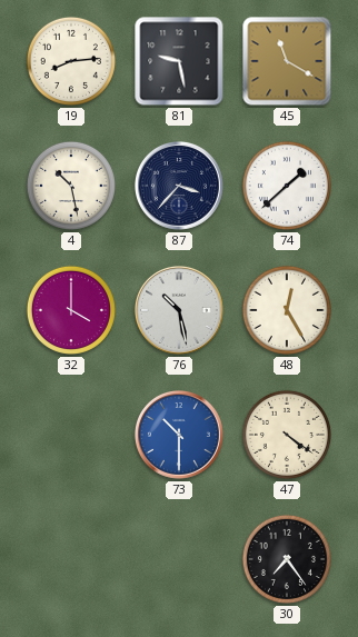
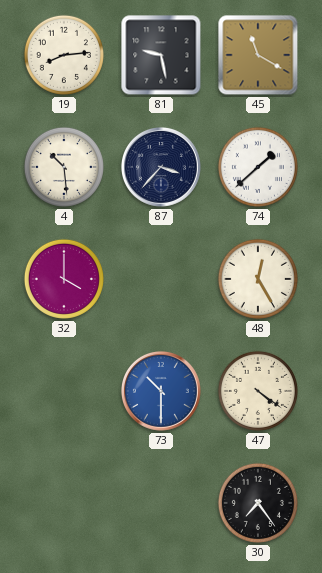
4: 10:28 -> 10:29 (64, 167)
76: 10:28 -> none (179, 310)
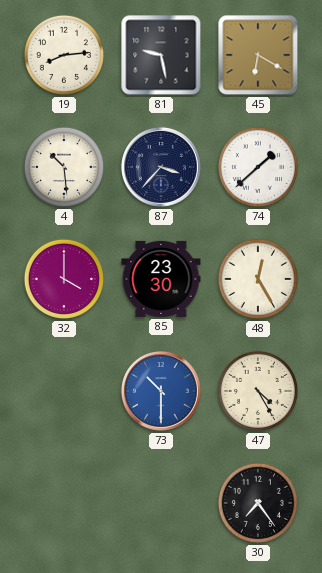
45: 11:20 -> 6:20 (258, 55)
85: none -> 23:30 (161, 279)
47: 4:21 -> 4:25 (258, 391)
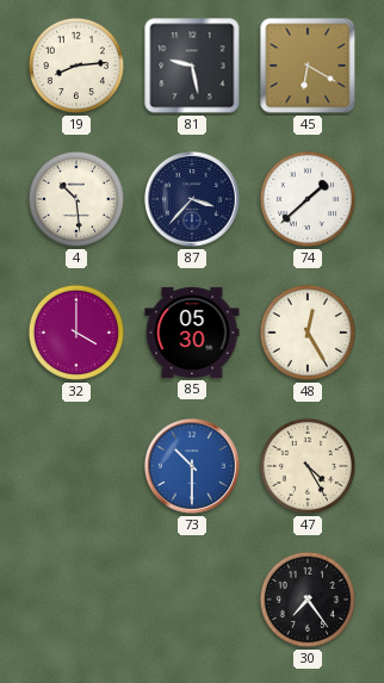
85: 23:30 -> 05:30 (192, 333)
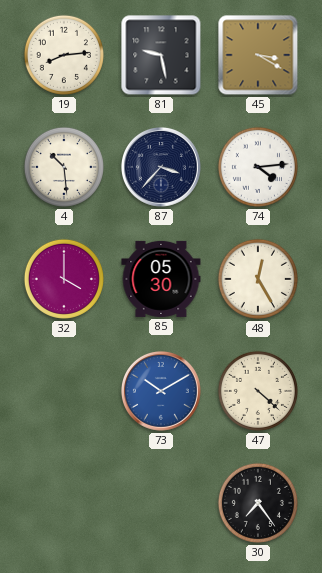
45: 6:20 -> 3:20 (258, 55)
74: 1:38 -> 4:14 (258, 167)
73: 10:30 -> 10:10 (161, 391)
47: 4:25 -> 4:22 (258, 391)
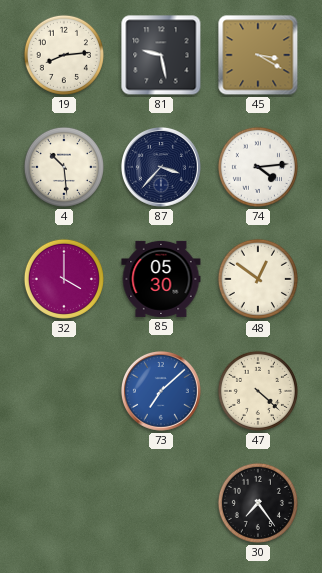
48: 12:25 -> 12:51 (258, 279)
73: 10:10 -> 7:08 (161, 391)
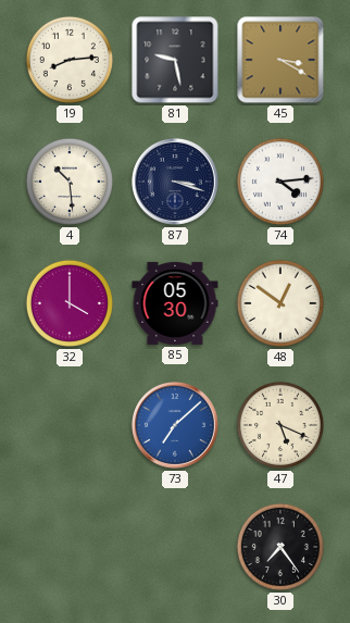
87: 3:37 -> 3:18 (175, 182)
47: 4:22 -> 5:19 (280, 425)
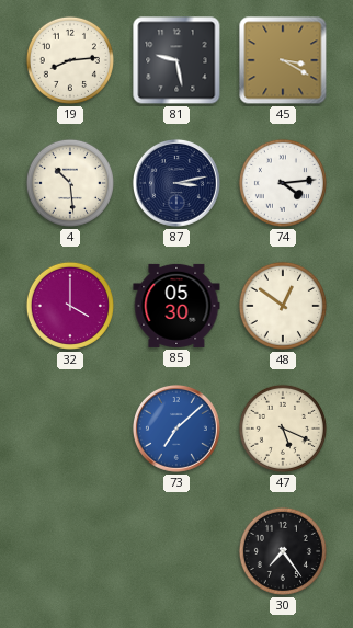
87: 3:18 -> 3:13 (176, 183)
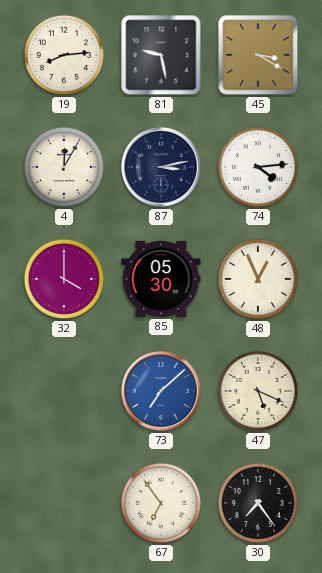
4: 10:29 -> 12:05 (64, 167)
48: 12:51 -> 12:56 (258, 279)
67: none -> 6:54 (161, 503)
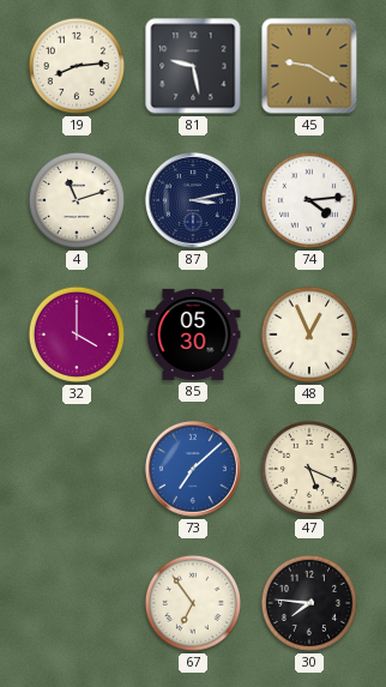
45: 3:20 -> 9:20 (309, 66)
4: 12:05 -> 11:12 (77, 200)
30: 7:24 -> 7:46 (309, 603)
